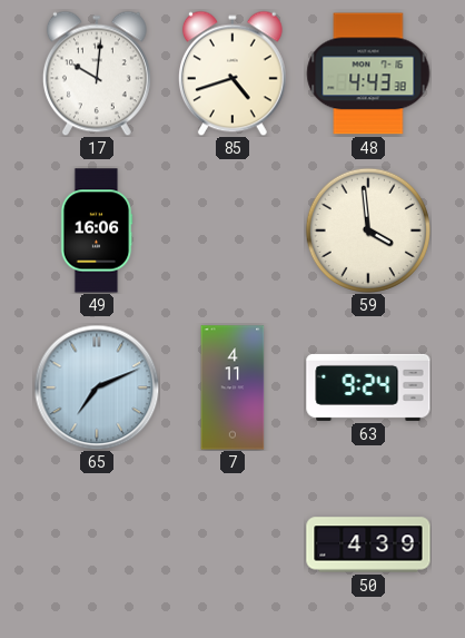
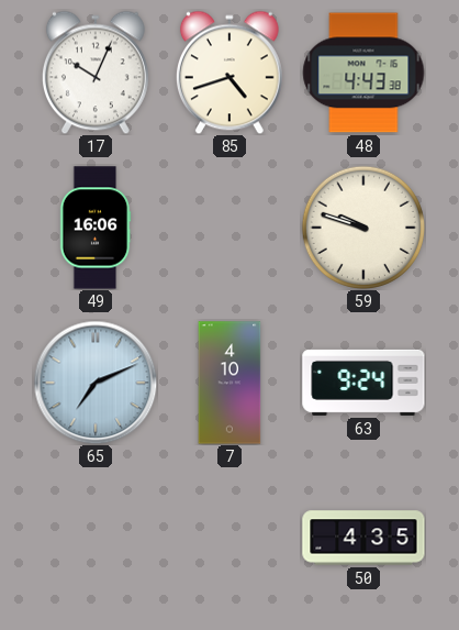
17: 10:01 -> 10:04 (96, 73)
59: 3:59 -> 9:48 (362, 226)
7: 4:11 -> 4:10 (229, 383)
50: 4:39 -> 4:35 (363, 538)
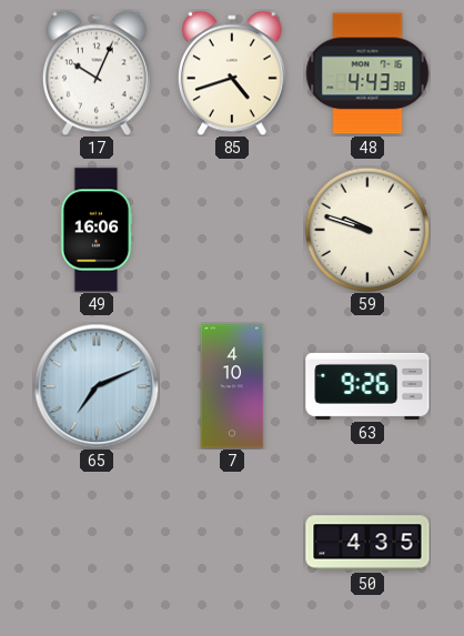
63: 9:24 -> 9:26 (367, 386)
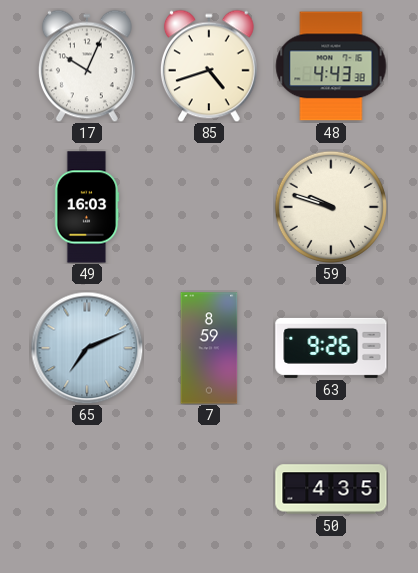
49: 16:06 -> 16:03 (87, 207)
7: 4:10 -> 8:59 (209, 348)
